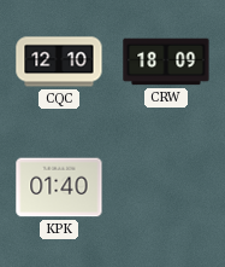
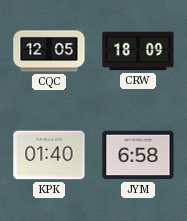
CQC: 12:10 -> 12:05 (49, 51)
JYM: none -> 6:58 (138, 155)
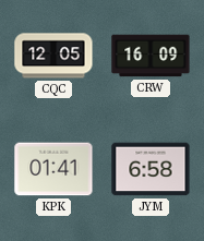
CRW: 18:09 -> 16:09 (151, 56)
KPK: 01:40 -> 01:41 (53, 169)
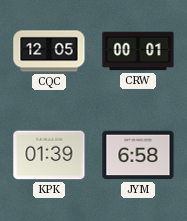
CRW: 16:09 -> 00:01 (138, 51)
KPK: 01:41 -> 01:39 (49, 155)
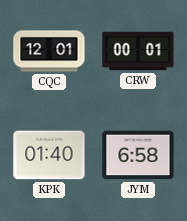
CQC: 12:05 -> 12:01 (49, 51)
KPK: 01:39 -> 01:40 (49, 155)
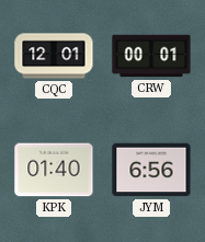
JYM: 6:58 -> 6:56 (151, 170)
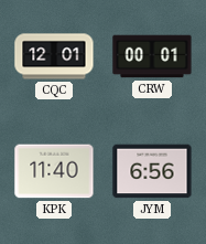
KPK: 01:40 -> 11:40 (54, 171)
